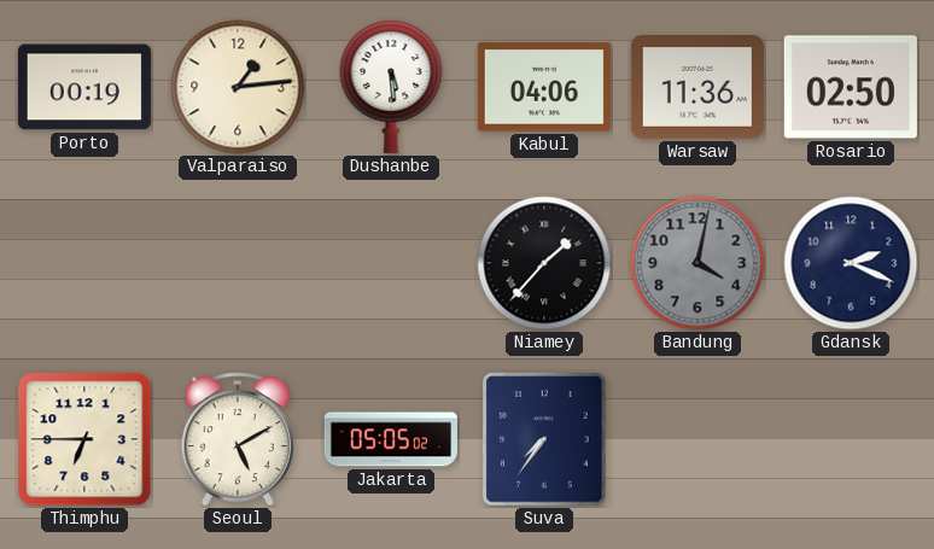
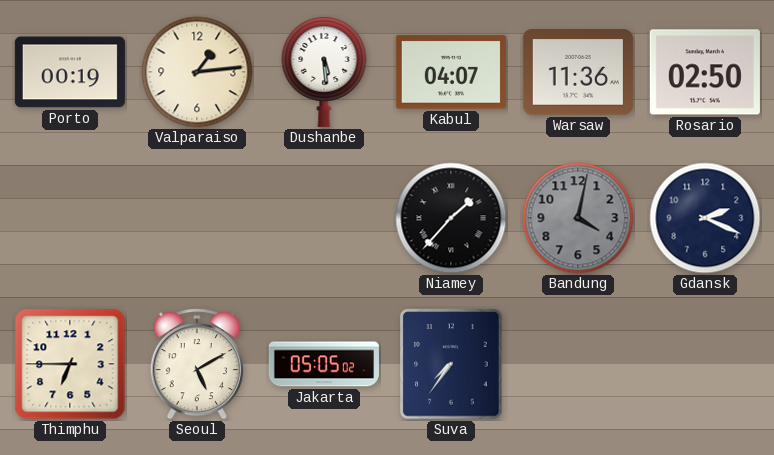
Kabul: 04:06 -> 04:07 (451, 72)
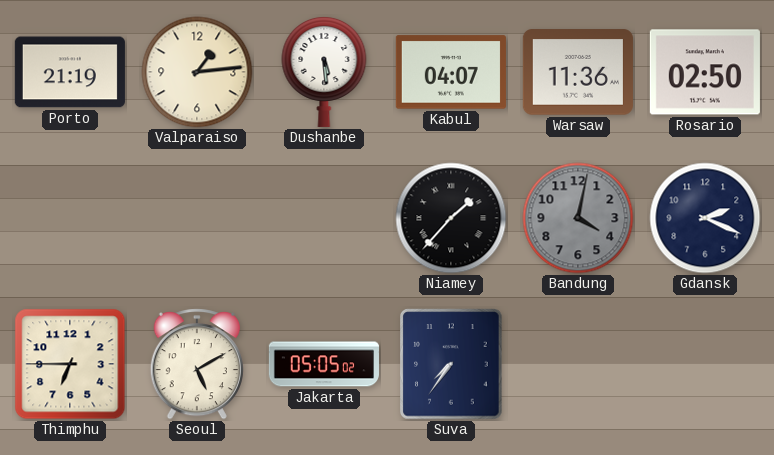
Porto: 00:19 -> 21:19 (70, 72)
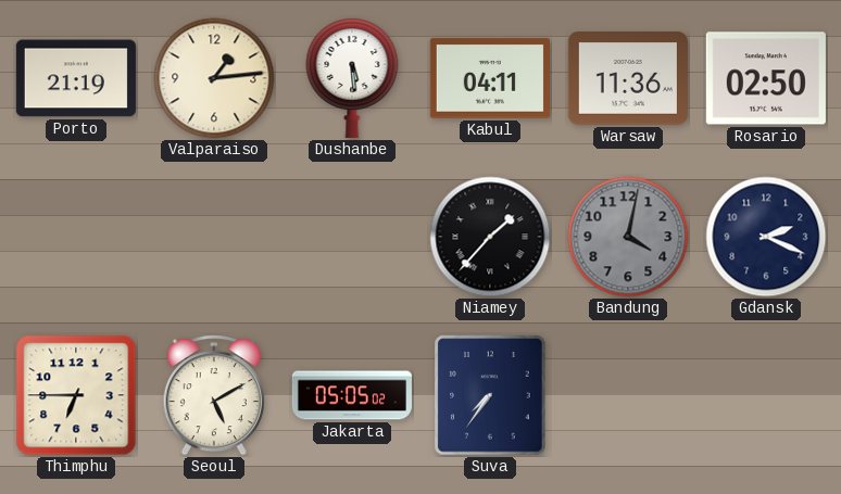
Kabul: 04:07 -> 04:11 (490, 78)
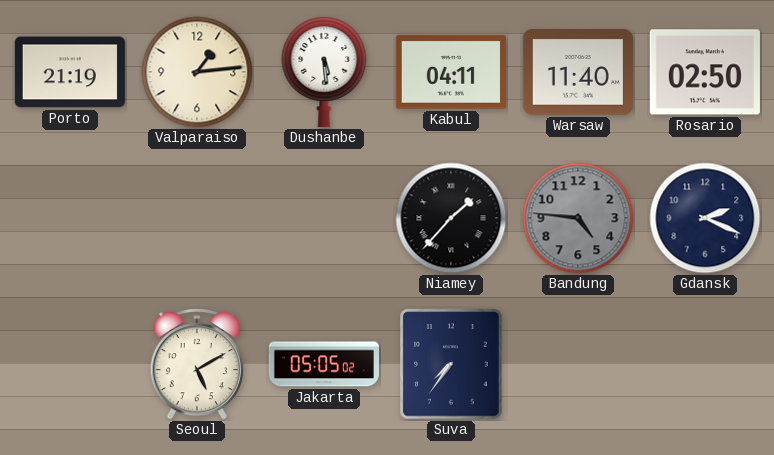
Warsaw: 11:36 -> 11:40 (578, 72)
Bandung: 4:02 -> 4:46 (578, 218)
Thimphu: 6:45 -> none (76, 395)
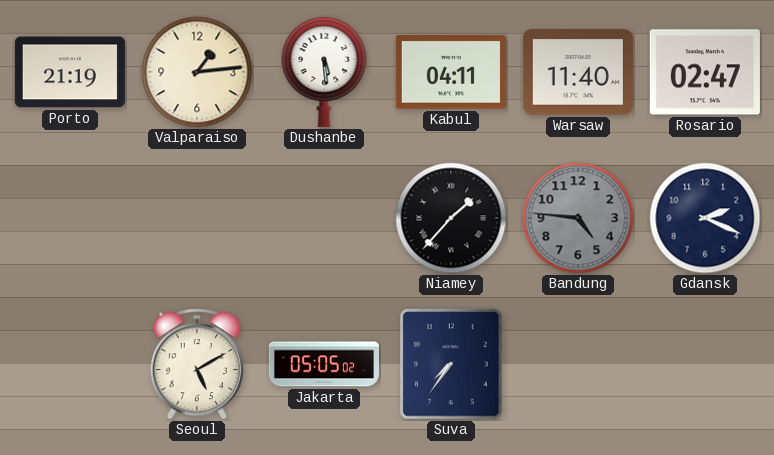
Rosario: 02:50 -> 02:47 (705, 72)
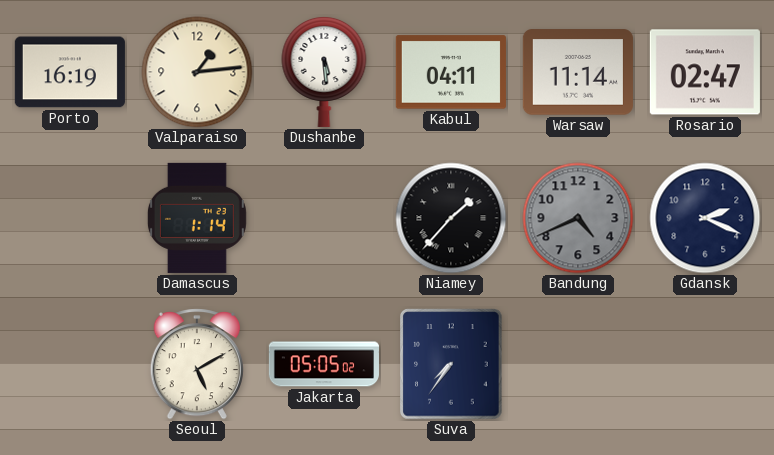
Porto: 21:19 -> 16:19 (70, 72)
Warsaw: 11:40 -> 11:14 (578, 72)
Damascus: none -> 1:14 (197, 218)
Bandung: 4:46 -> 4:41 (578, 218)
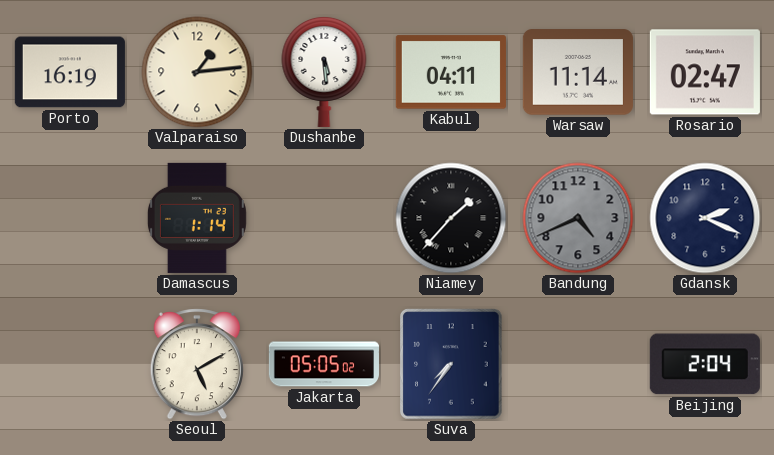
Beijing: none -> 2:04 (705, 364)
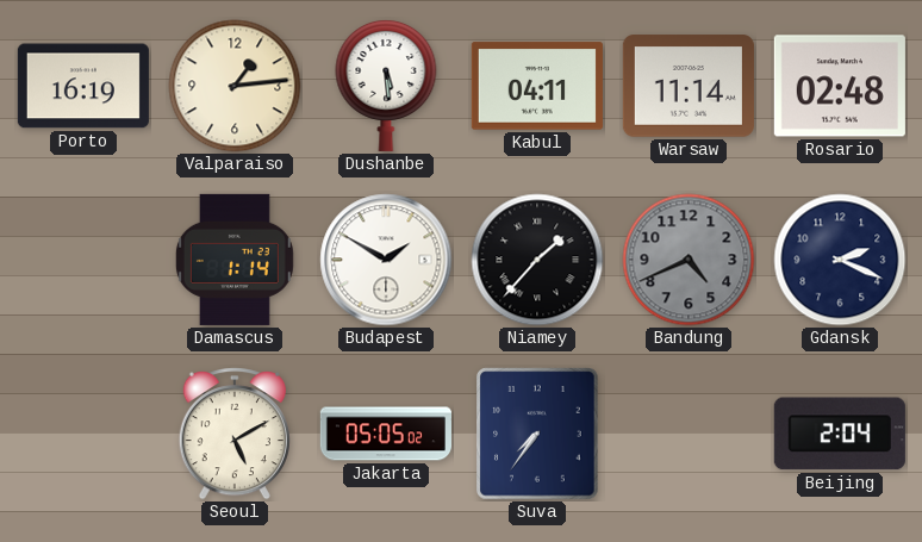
Rosario: 02:47 -> 02:48 (840, 86)
Budapest: none -> 1:50 (386, 260)
